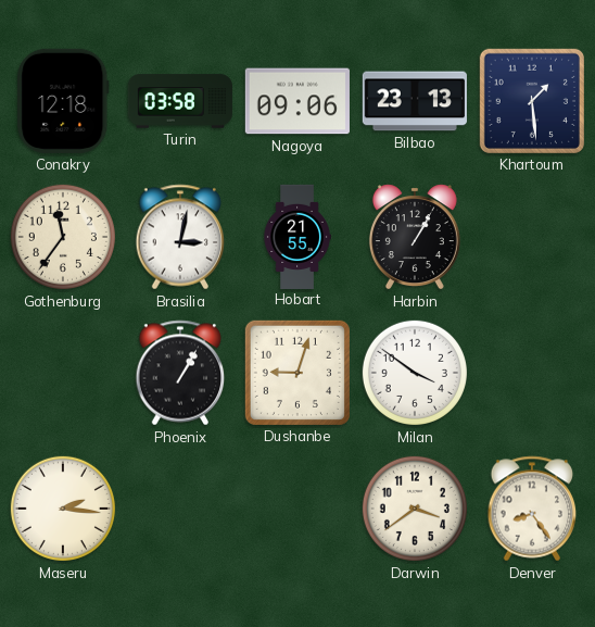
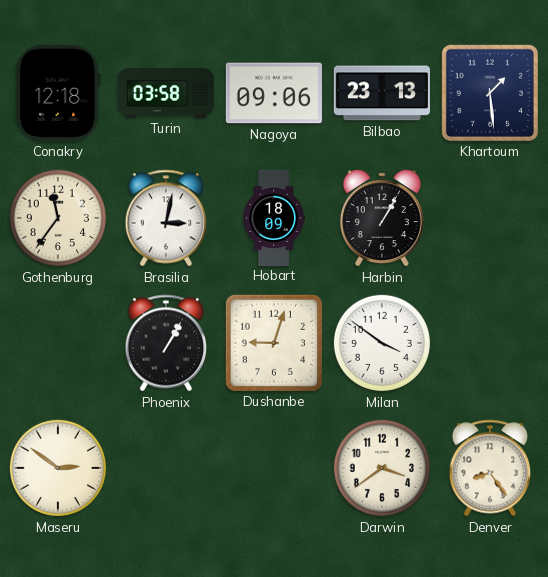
Hobart: 21:55 -> 18:09 (274, 217)
Maseru: 2:16 -> 2:51 (58, 468)
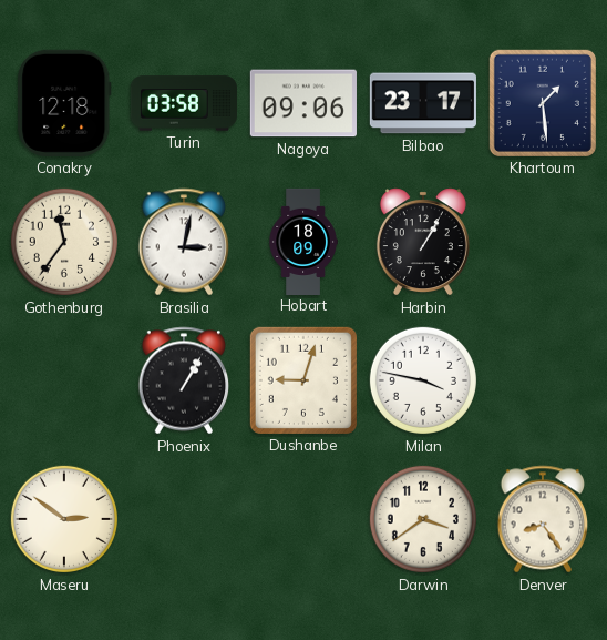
Bilbao: 23:13 -> 23:17 (423, 103)
Milan: 3:51 -> 3:47 (423, 380)
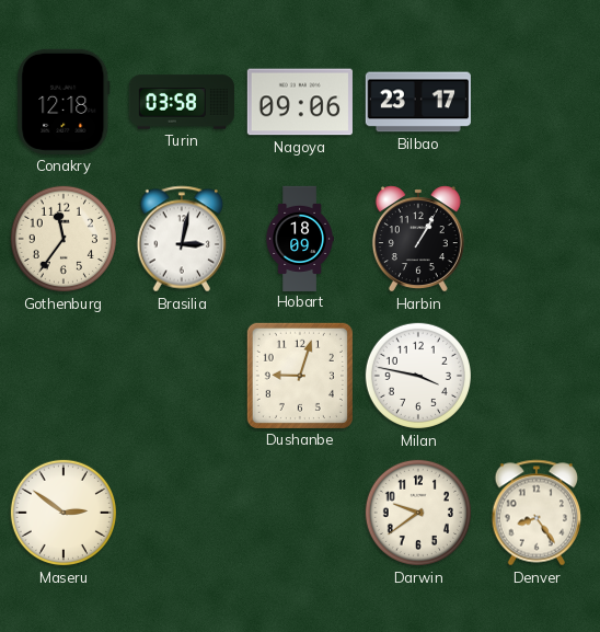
Khartoum: 1:29 -> none (543, 103)
Phoenix: 1:05 -> none (184, 380)
Darwin: 3:39 -> 9:39 (418, 513)
